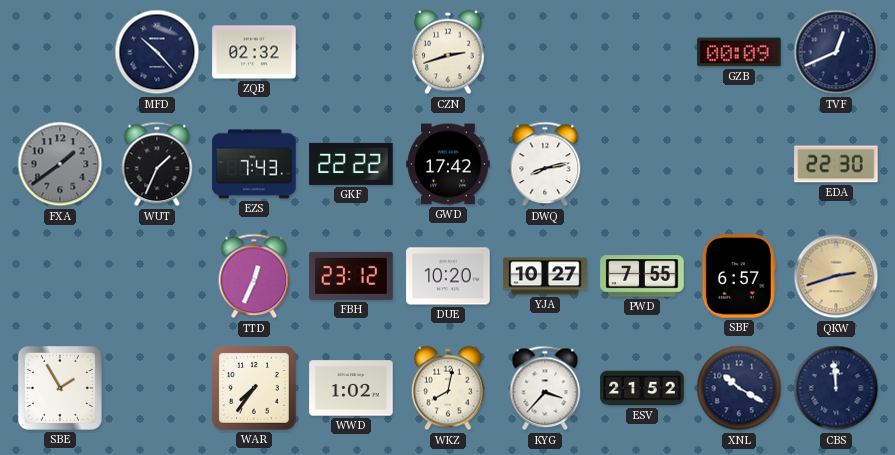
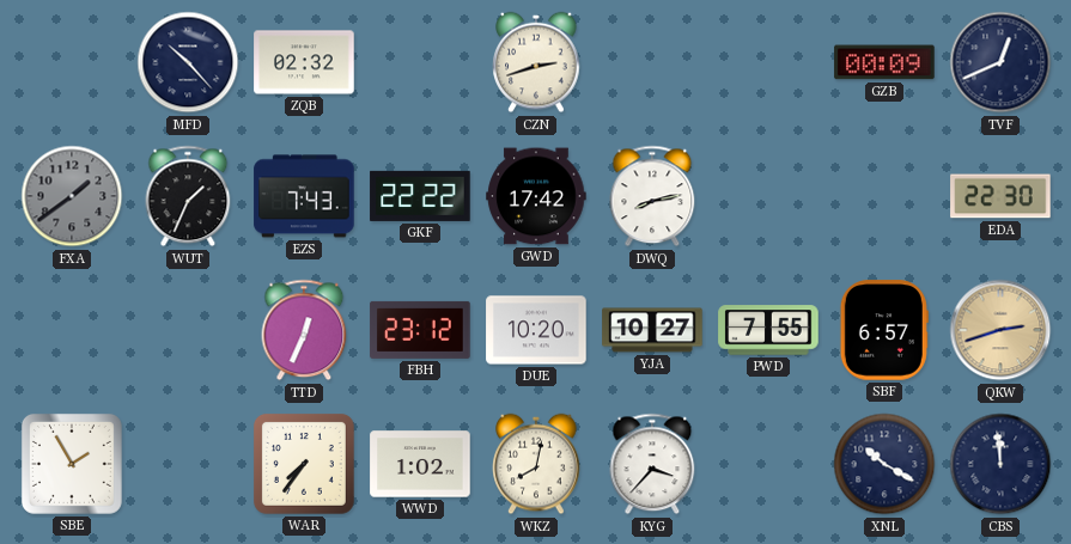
ESV: 21:52 -> none (642, 388)
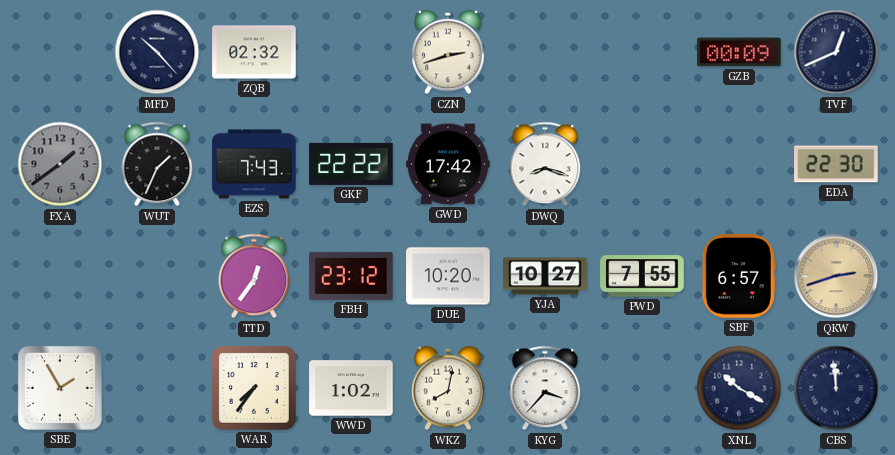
DWQ: 8:13 -> 8:18 (545, 164)
TTD: 12:34 -> 12:36 (254, 276)
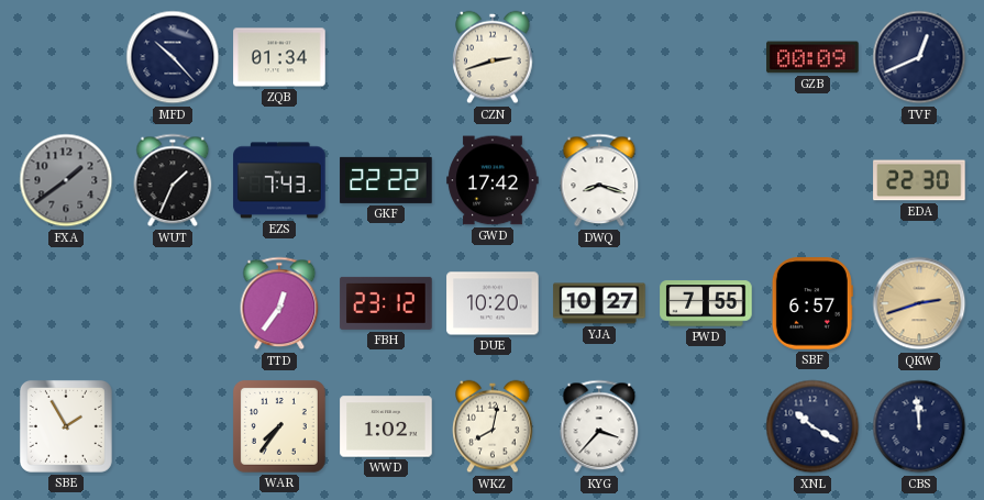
ZQB: 02:32 -> 01:34 (279, 57)
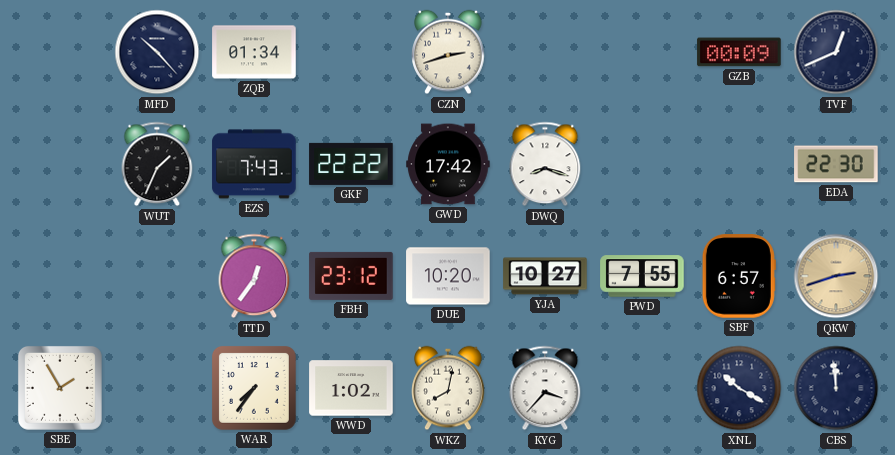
FXA: 1:39 -> none (66, 180)
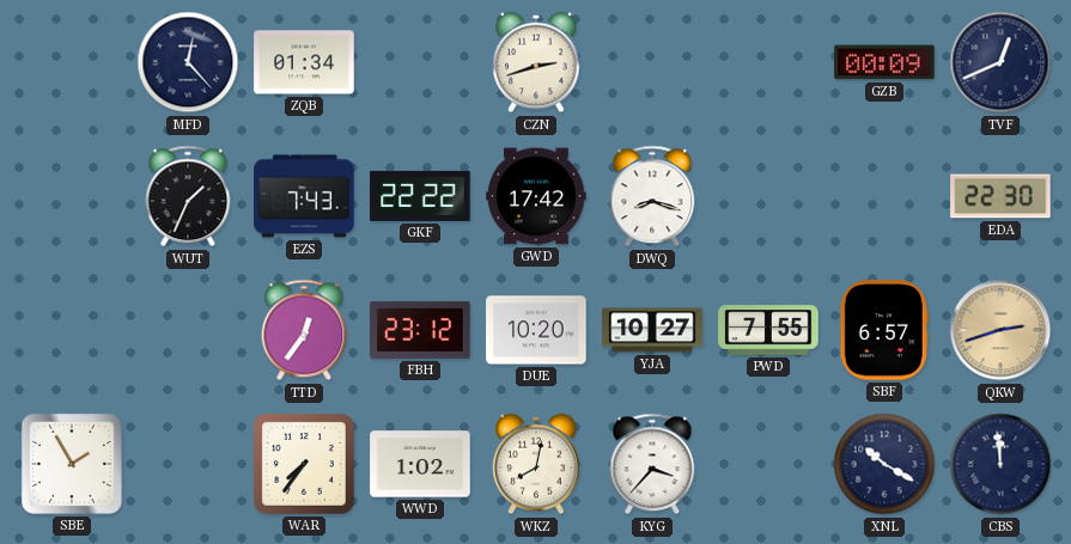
MFD: 10:23 -> 12:23 (188, 62)
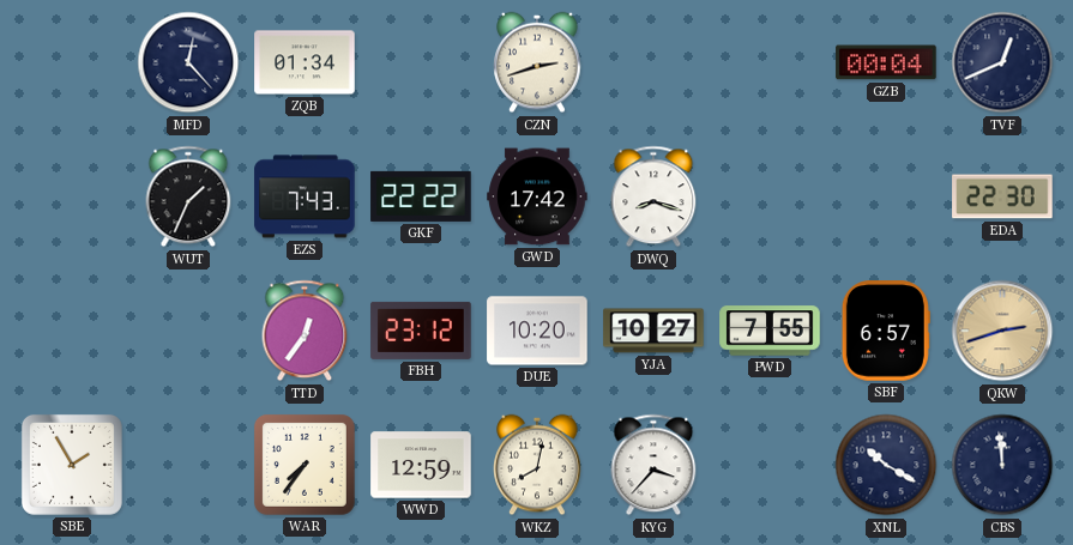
GZB: 00:09 -> 00:04 (886, 62)
WWD: 1:02 -> 12:59 (421, 465)
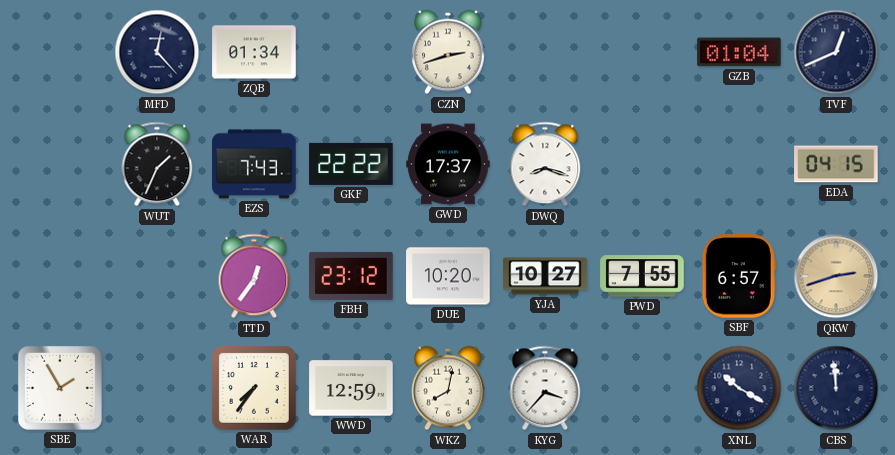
GZB: 00:04 -> 01:04 (739, 52)
GWD: 17:42 -> 17:37 (448, 164)
EDA: 22:30 -> 04:15 (836, 164)
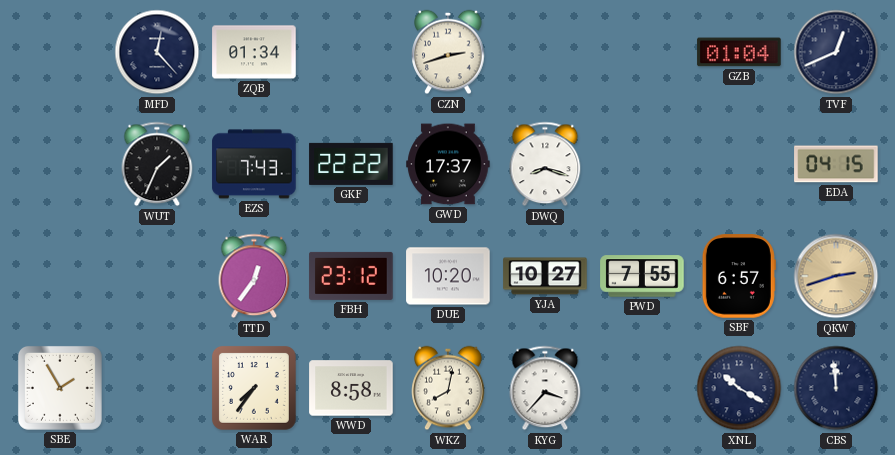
WWD: 12:59 -> 8:58 (351, 388)
